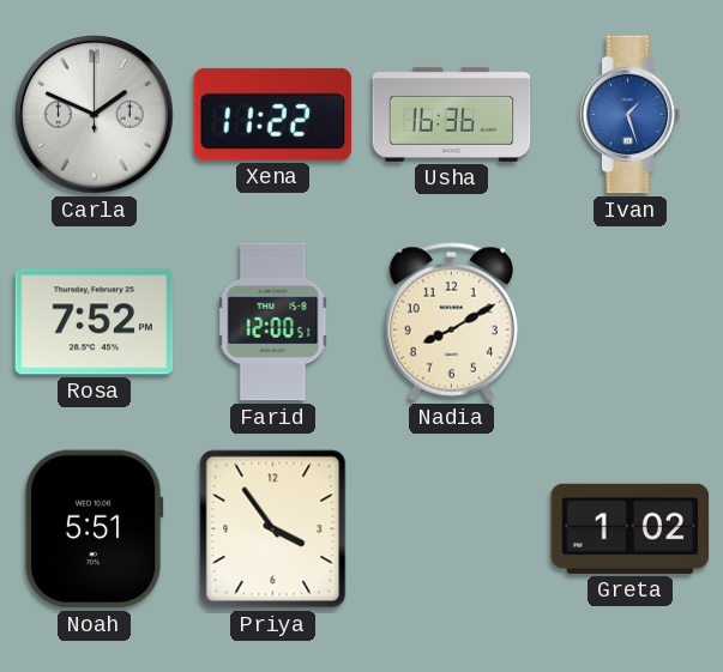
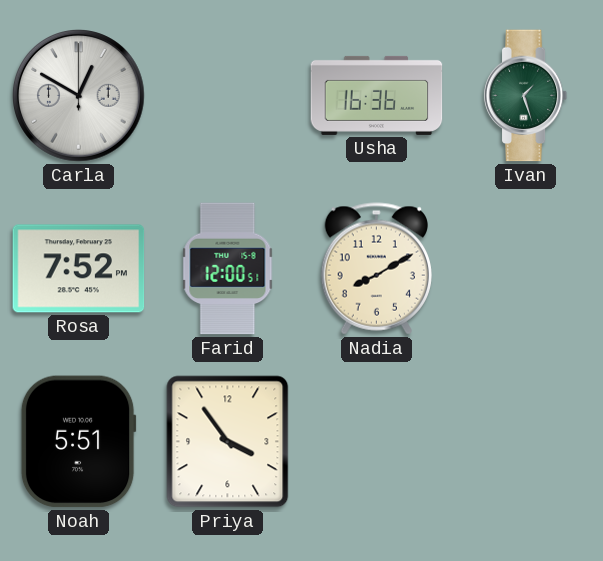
Carla: 1:49 -> 12:50 (79, 96)
Xena: 11:22 -> none (273, 114)
Ivan dial: blue -> green (526, 96)
Greta: 1:02 -> none (631, 528)
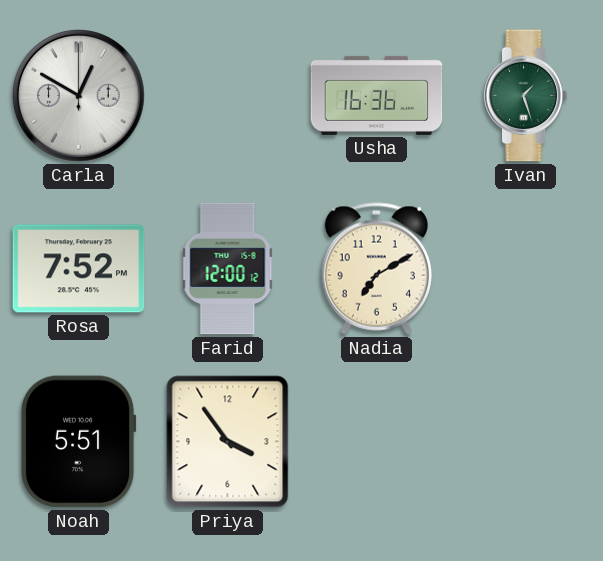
Farid: 12:00:51 -> 12:00:12 (228, 269)
Nadia: 8:10 -> 7:10 (376, 269)
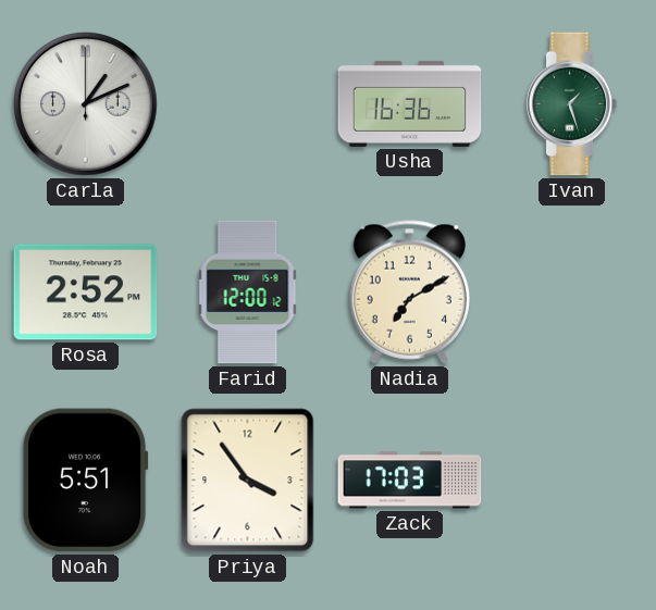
Carla: 12:50 -> 1:11 (86, 104)
Rosa: 7:52 -> 2:52 (86, 292)
Zack: none -> 17:03 (410, 481)
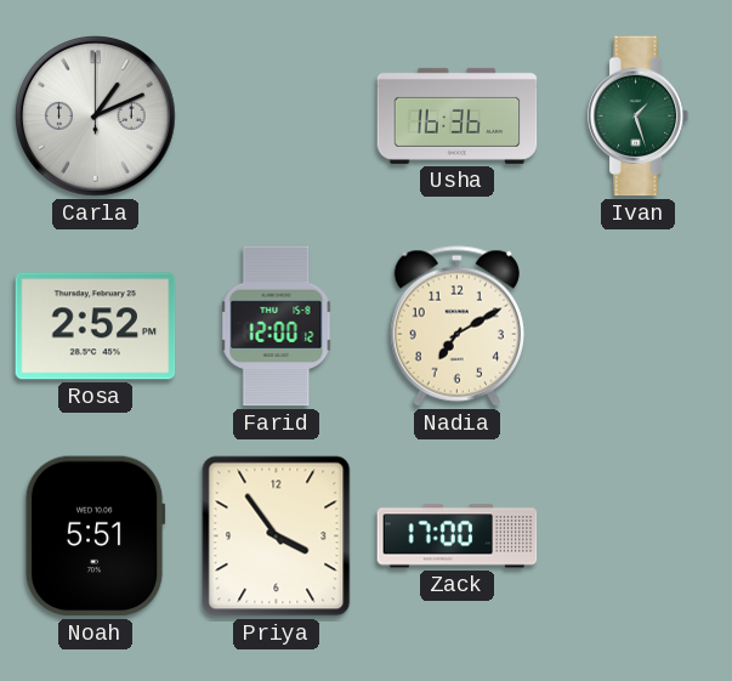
Zack: 17:03 -> 17:00 (458, 537)
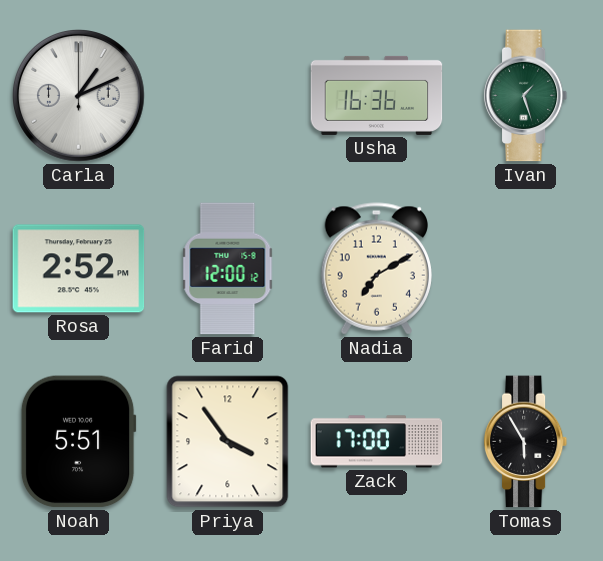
Tomas: none -> 5:55 (526, 442)
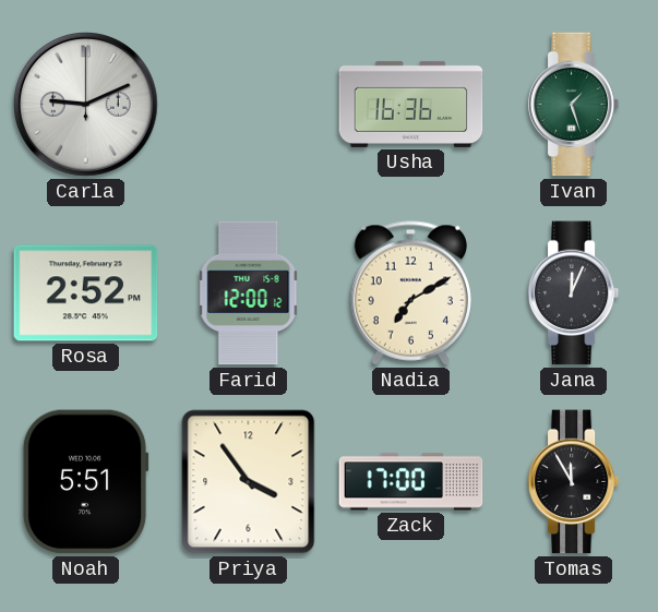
Carla: 1:11 -> 9:11 (86, 105)
Jana: none -> 12:04 (574, 293)
Tomas: 5:55 -> 11:55 (574, 482)
